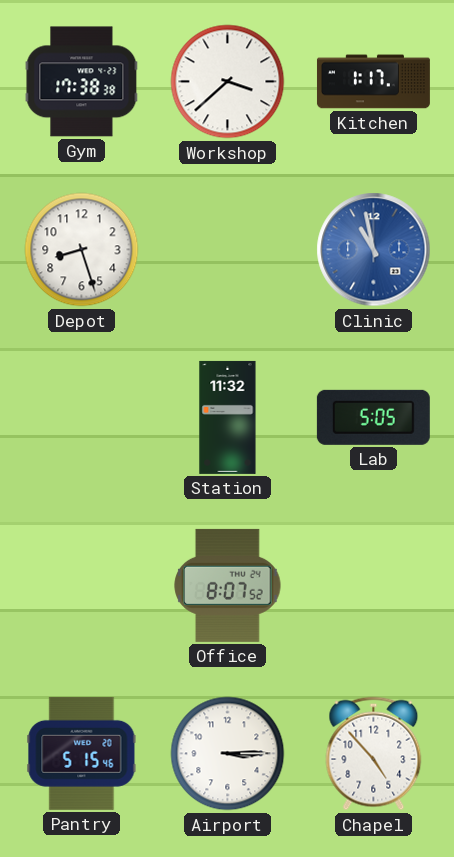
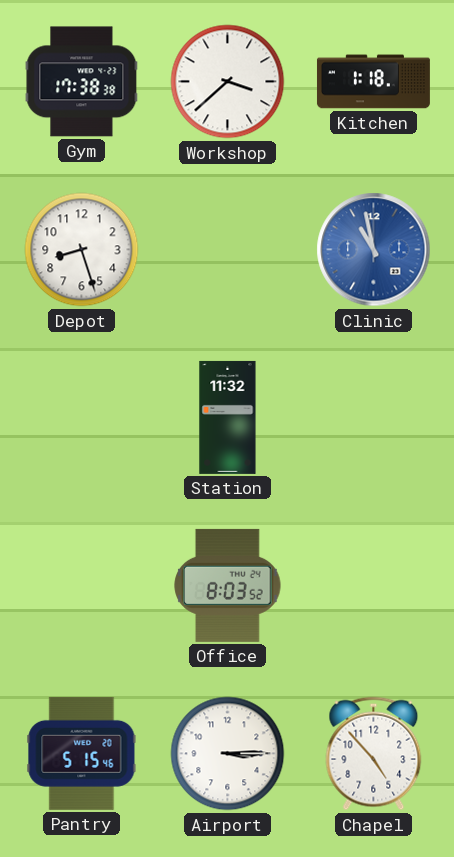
Kitchen: 1:17 -> 1:18 (373, 82)
Lab: 5:05 -> none (373, 417)
Office: 8:07 -> 8:03 (228, 585)
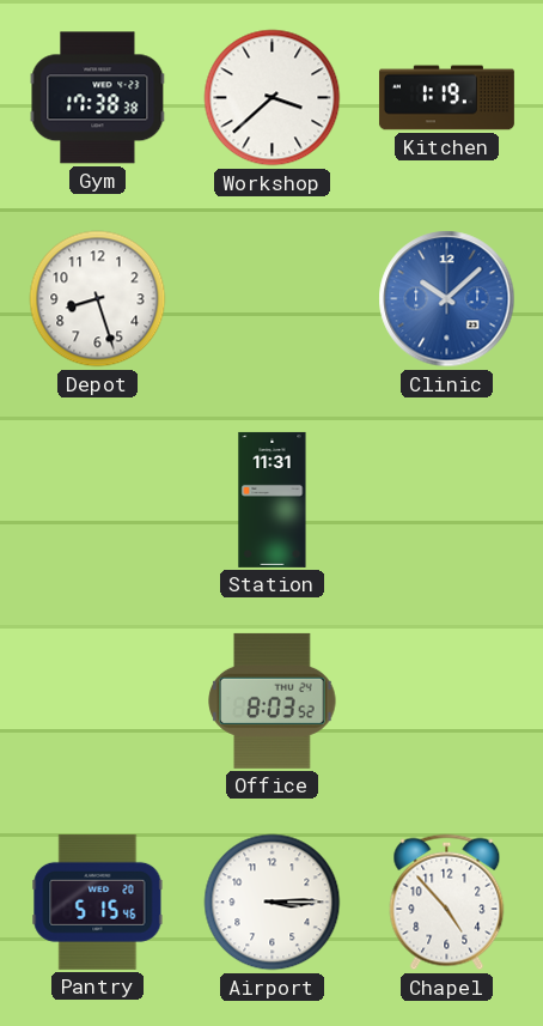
Kitchen: 1:18 -> 1:19 (446, 98)
Clinic: 10:58 -> 10:08 (447, 299)
Station: 11:32 -> 11:31 (273, 499)
